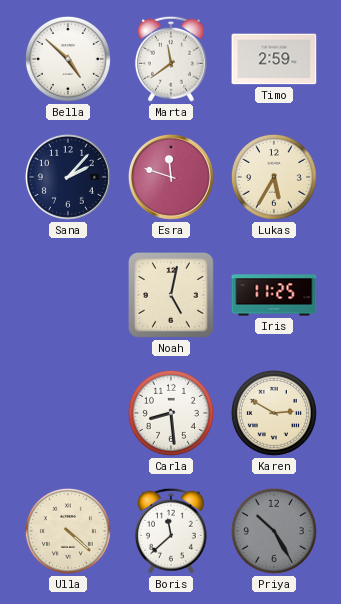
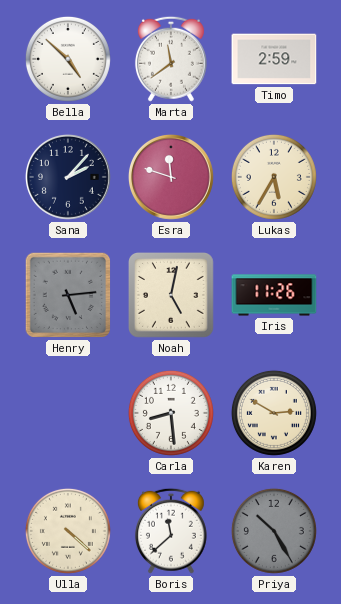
Henry: none -> 5:14 (68, 295)
Iris: 11:25 -> 11:26 (274, 295)
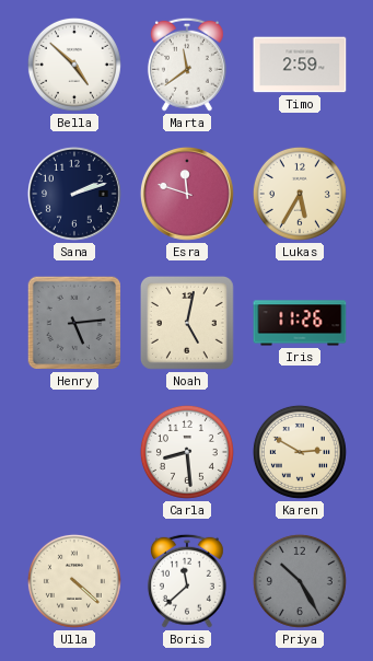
Sana: 2:07 -> 2:12 (74, 194)
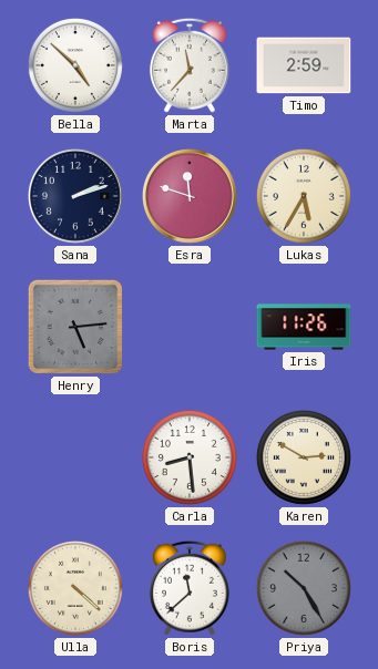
Marta: 11:39 -> 11:37 (190, 65)
Noah: 5:02 -> none (188, 324)
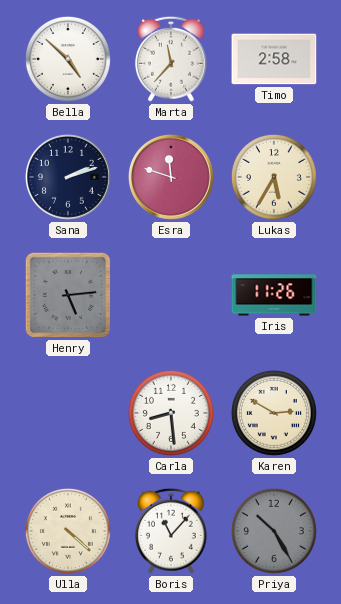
Timo: 2:59 -> 2:58 (274, 59)
Boris: 11:38 -> 11:07 (171, 531)
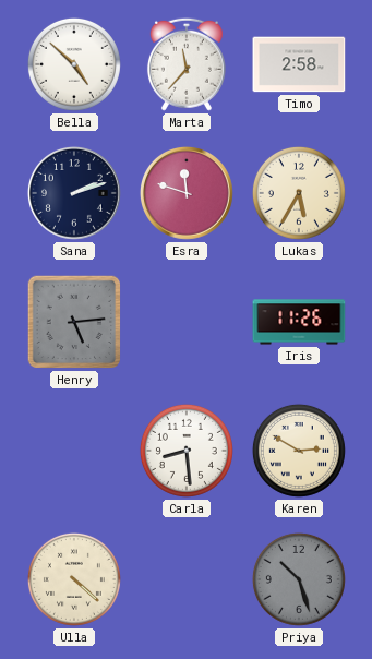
Boris: 11:07 -> none (171, 531)
Priya: 10:25 -> 10:27 (299, 579)
